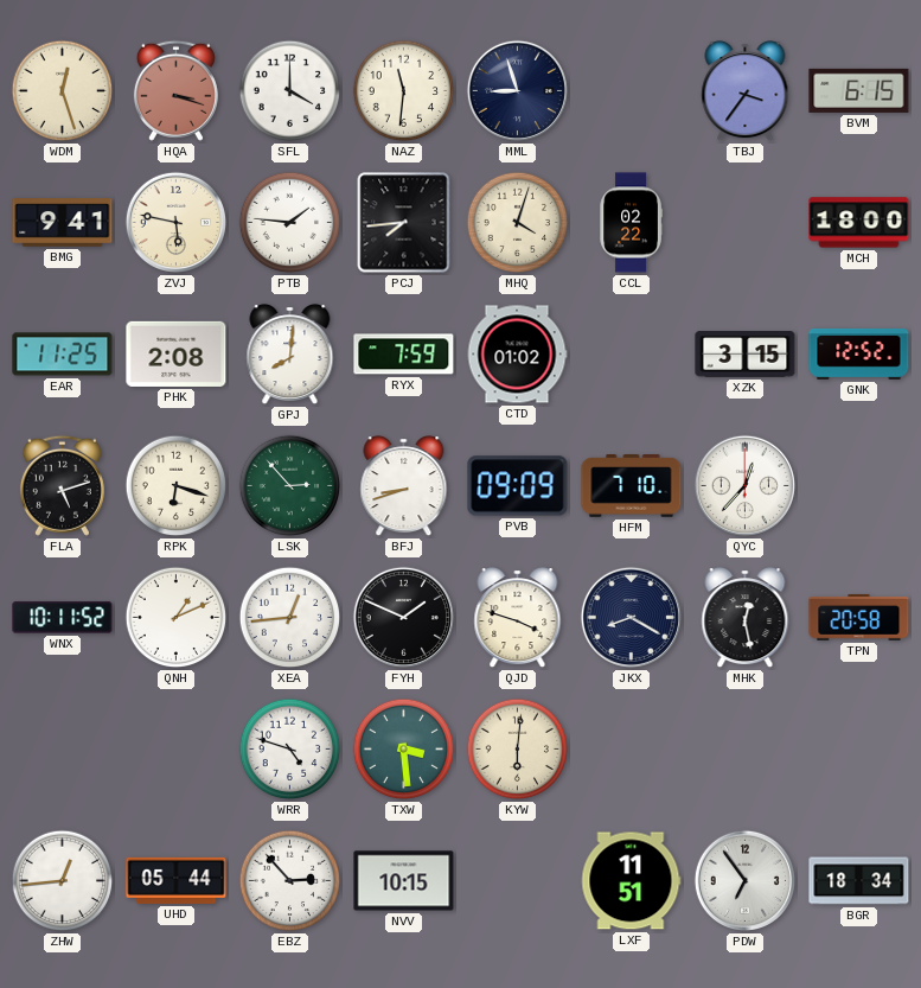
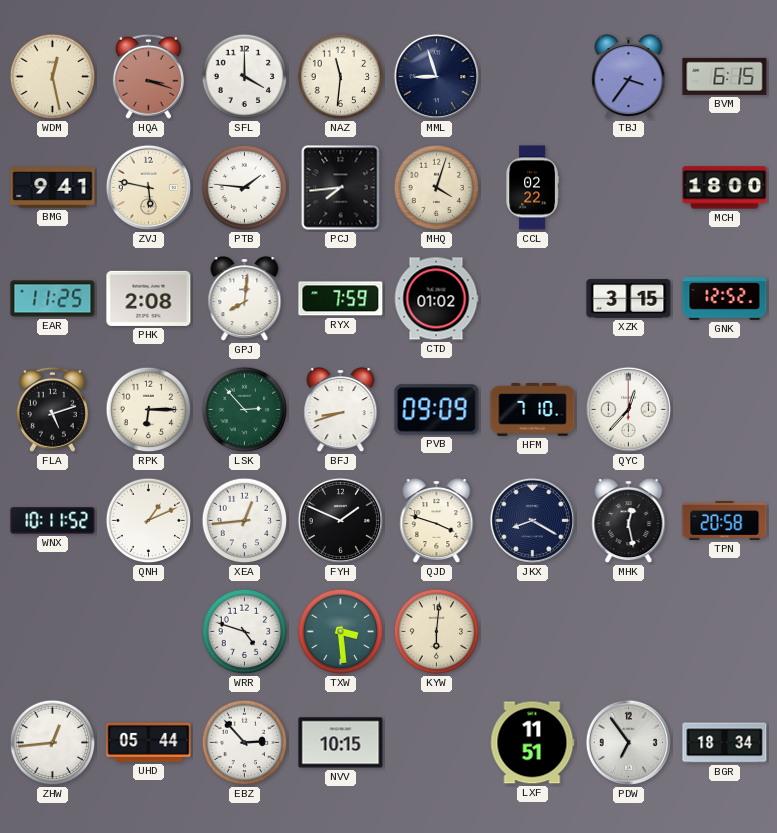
WDM: 12:27 -> 12:28 (53, 77)
RPK: 6:18 -> 6:15 (149, 410)
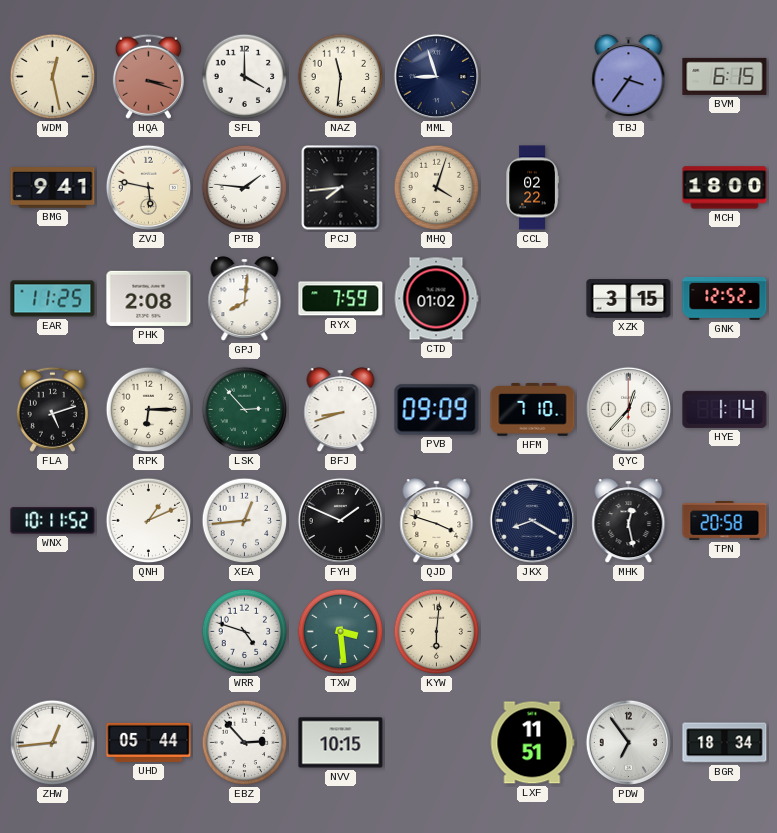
HYE: none -> 1:14 (725, 409)
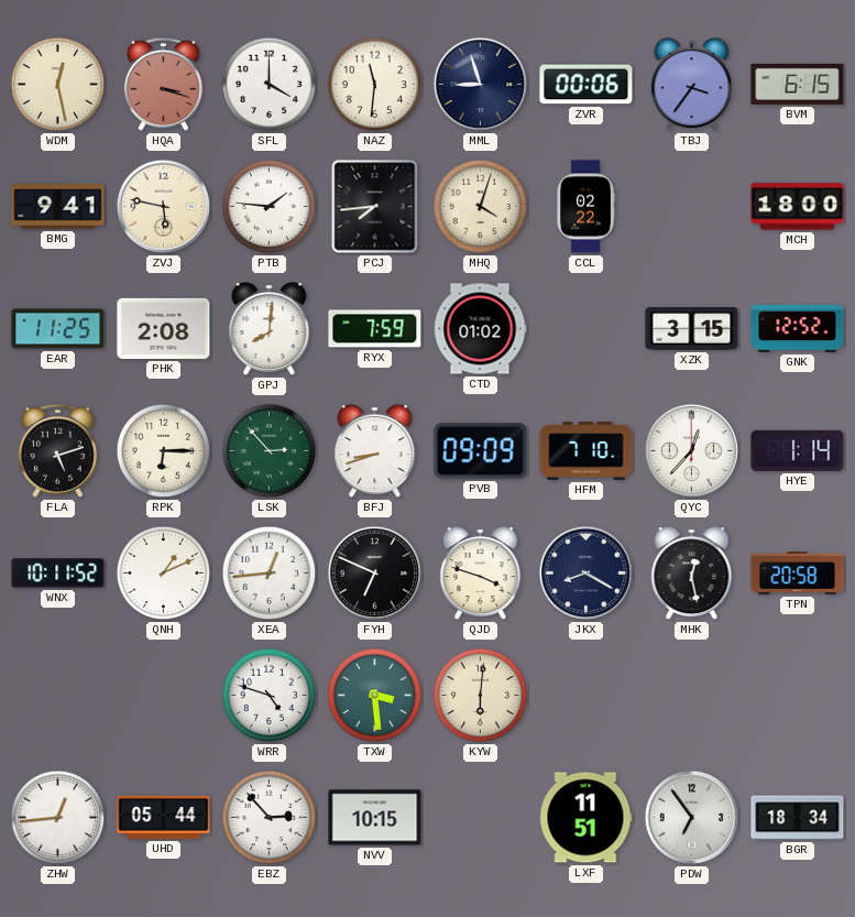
ZVR: none -> 00:06 (587, 85)
FYH: 1:49 -> 6:49 (374, 572)
